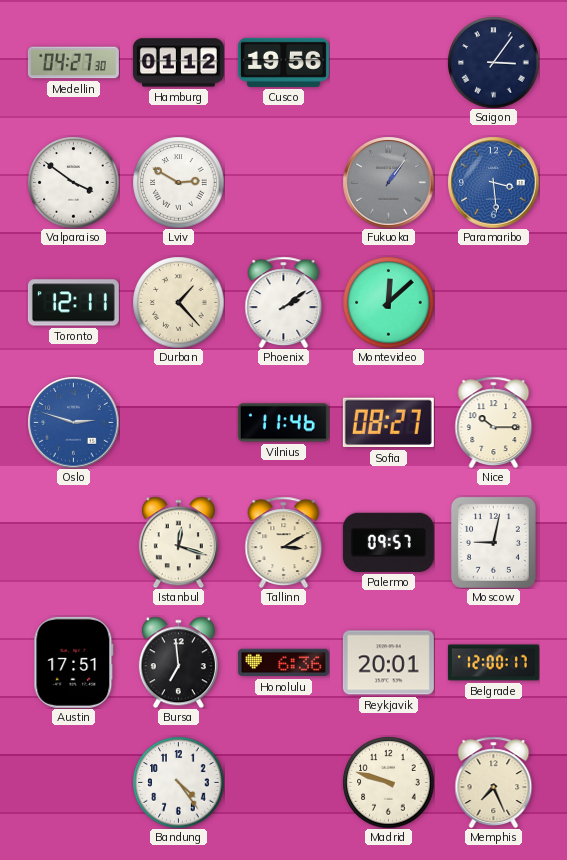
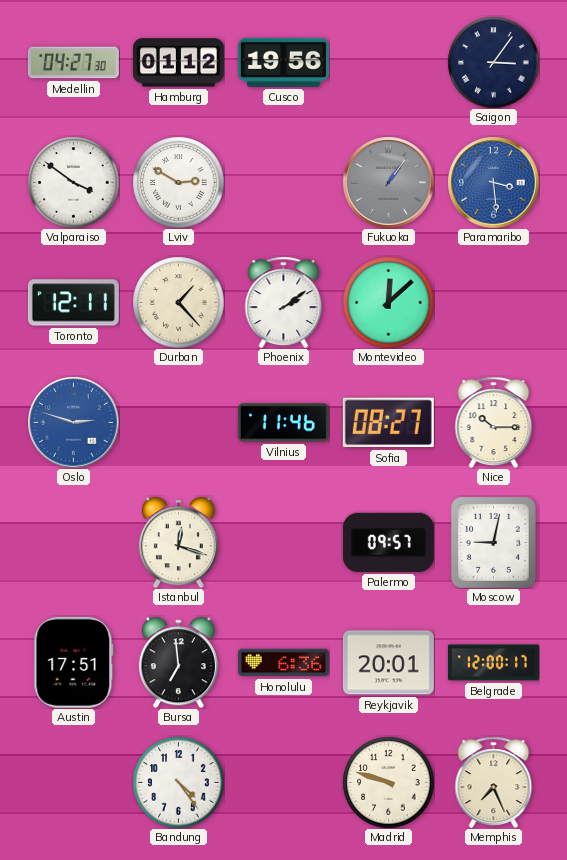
Tallinn: 3:10 -> none (284, 542)
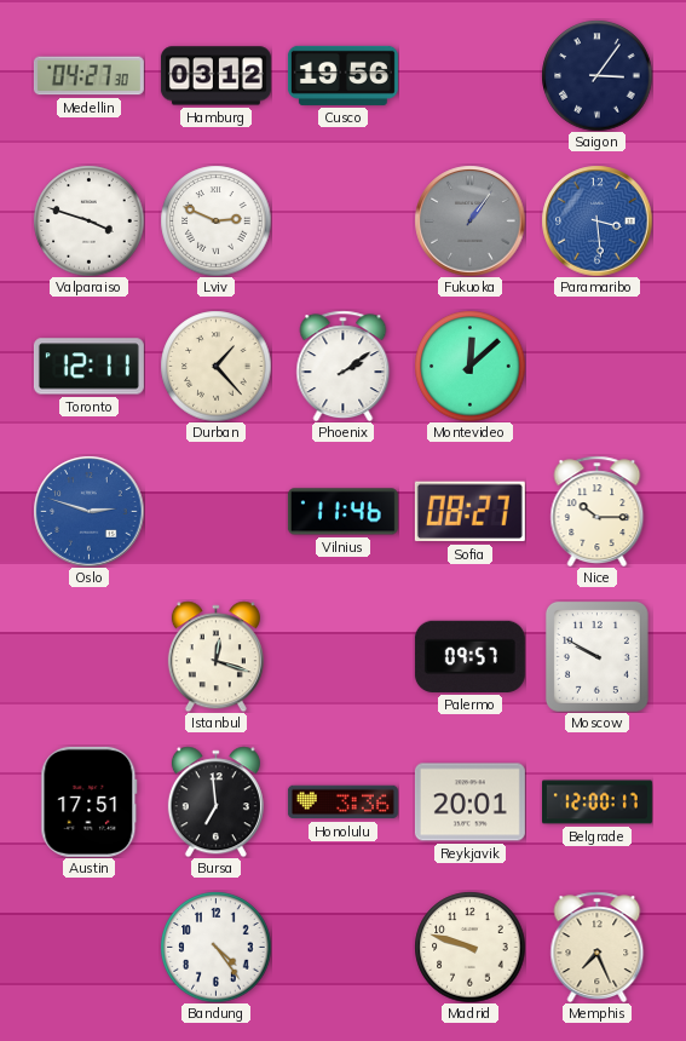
Hamburg: 01:12 -> 03:12 (215, 76)
Valparaiso: 3:51 -> 3:48 (88, 220)
Lviv: 2:50 -> 2:49 (215, 220)
Moscow: 9:02 -> 9:50 (596, 656)
Honolulu: 6:36 -> 3:36 (342, 803)
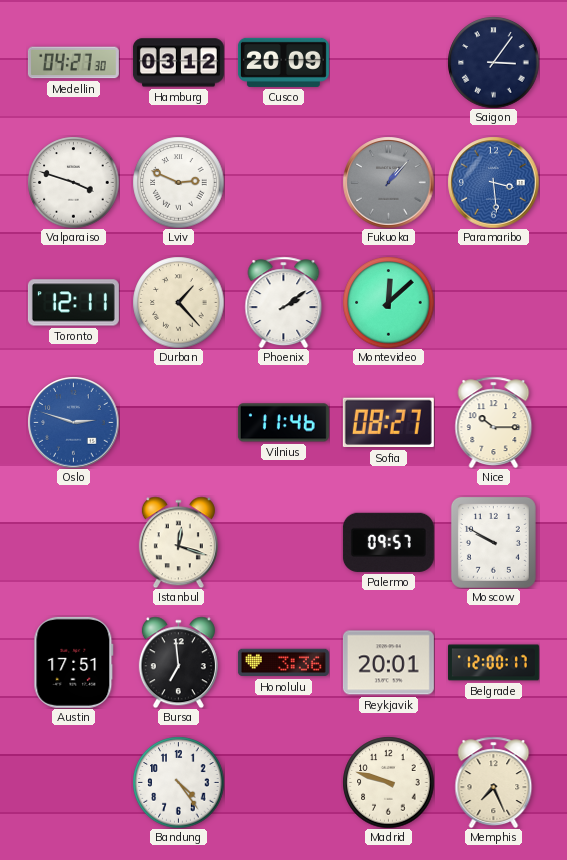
Cusco: 19:56 -> 20:09 (283, 62)
Fukuoka: 1:06 -> 1:07 (388, 182)
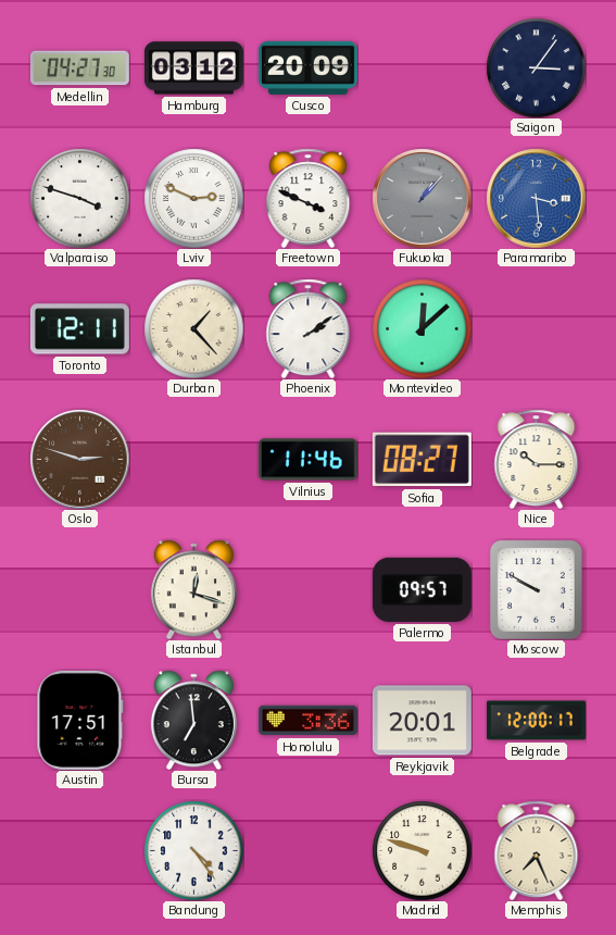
Freetown: none -> 3:49 (309, 198)
Oslo dial: blue -> brown (79, 459)
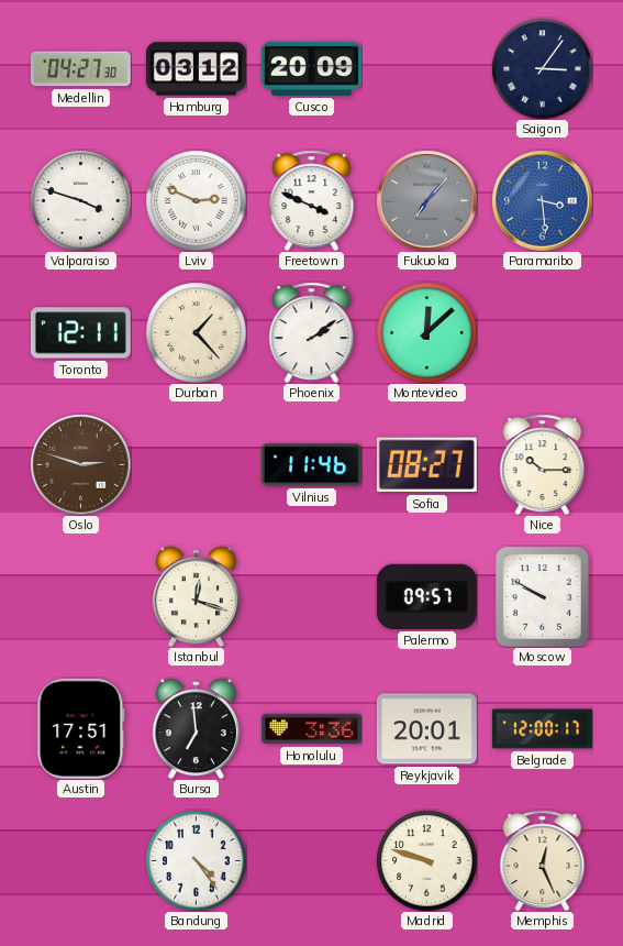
Fukuoka: 1:07 -> 7:07 (426, 200)
Memphis: 7:26 -> 12:26 (543, 860)
